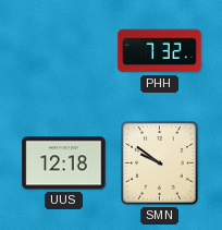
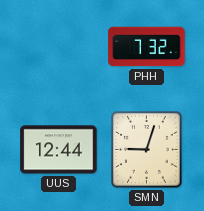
UUS: 12:18 -> 12:44 (59, 150)
SMN: 9:51 -> 9:03 (147, 150)
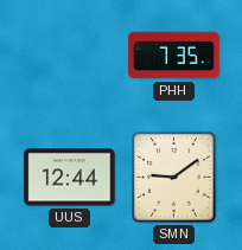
PHH: 7:32 -> 7:35 (174, 56)
SMN: 9:03 -> 9:09 (174, 178)
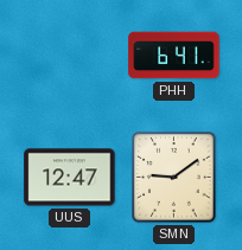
PHH: 7:35 -> 6:41 (174, 56)
UUS: 12:44 -> 12:47 (70, 178)
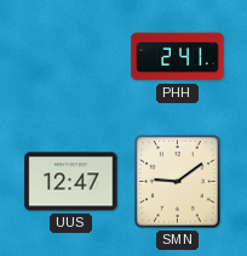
PHH: 6:41 -> 2:41 (178, 57)
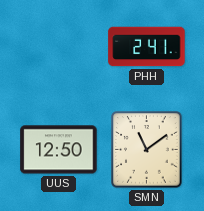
UUS: 12:47 -> 12:50 (59, 150)
SMN: 9:09 -> 11:09 (147, 150)
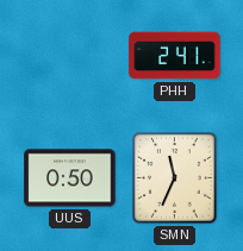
UUS: 12:50 -> 0:50 (70, 178)
SMN: 11:09 -> 11:34 (175, 178)
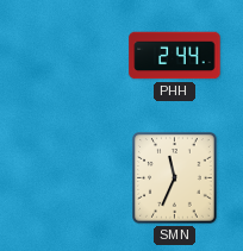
PHH: 2:41 -> 2:44 (175, 56)
UUS: 0:50 -> none (70, 178)
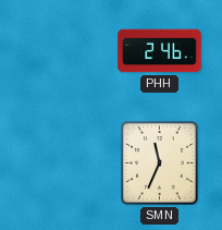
PHH: 2:44 -> 2:46 (160, 51)
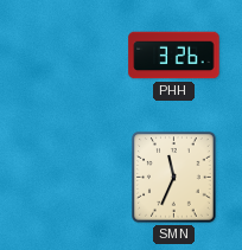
PHH: 2:46 -> 3:26 (174, 56)
